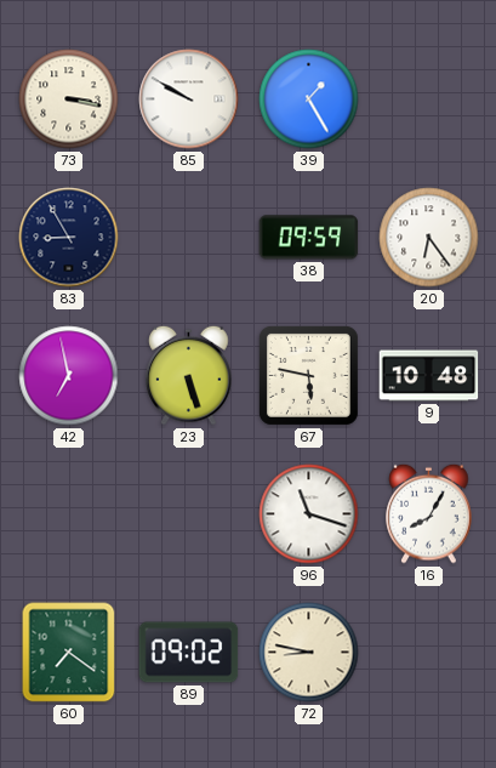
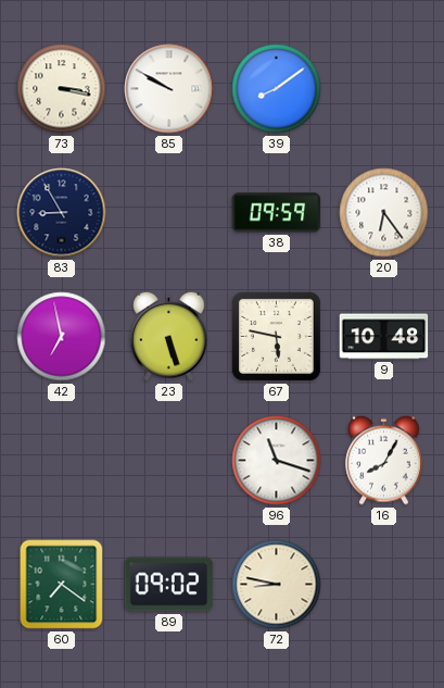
39: 1:25 -> 8:09 (277, 89)
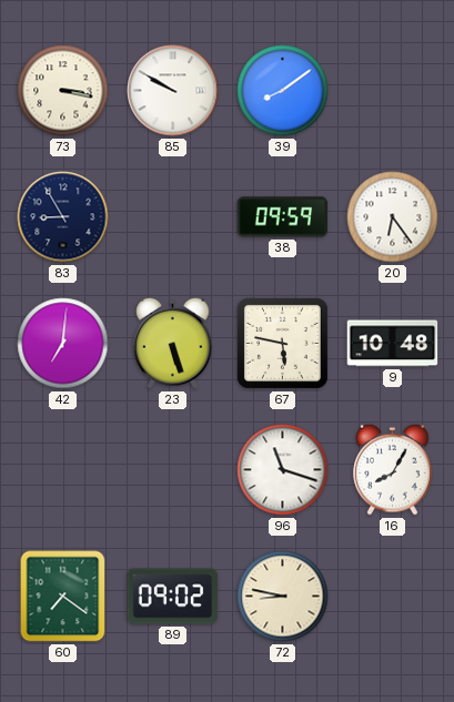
42: 6:58 -> 7:01 (63, 344)
